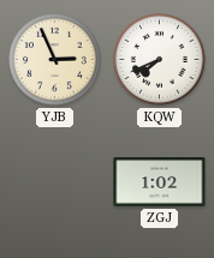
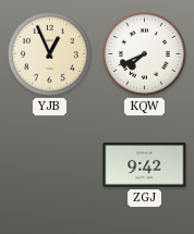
YJB: 2:56 -> 12:56 (50, 54)
ZGJ: 1:02 -> 9:42 (145, 165)
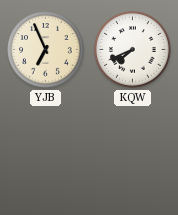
YJB: 12:56 -> 6:56 (46, 50)
ZGJ: 9:42 -> none (145, 165)
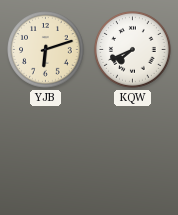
YJB: 6:56 -> 6:12 (46, 50)
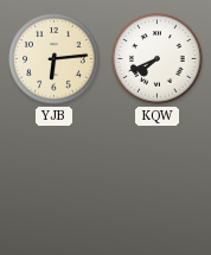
YJB: 6:12 -> 6:14 (55, 59)
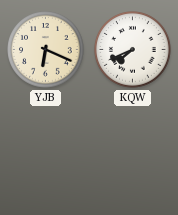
YJB: 6:14 -> 6:19 (46, 50)
